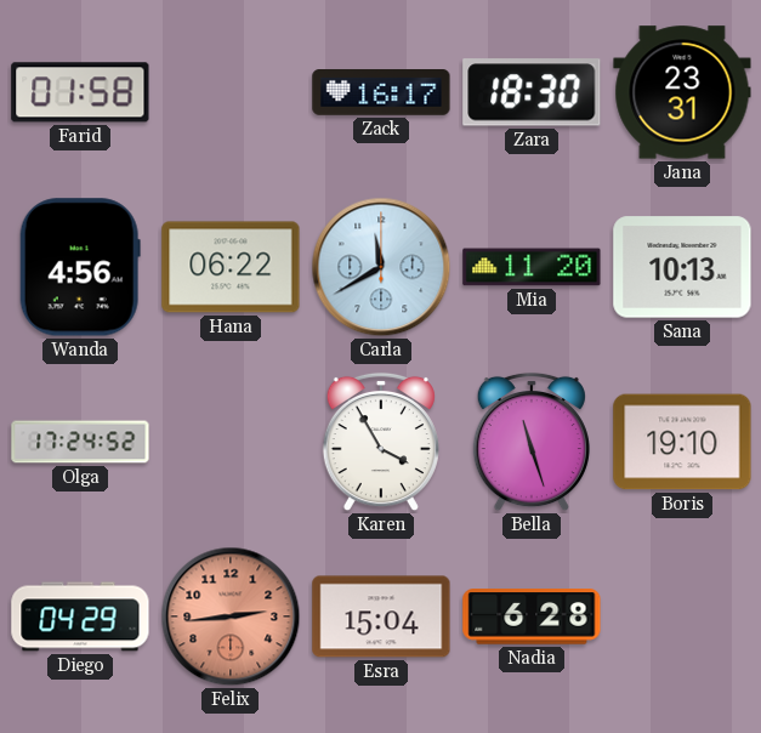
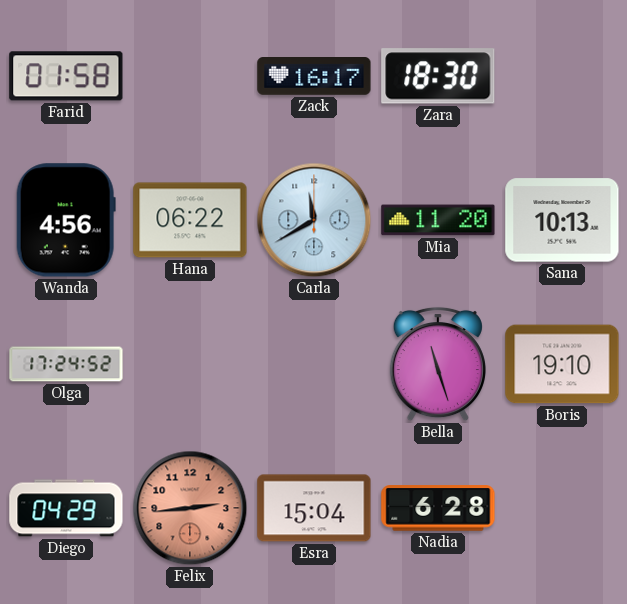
Jana: 23:31 -> none (682, 92)
Karen: 3:55 -> none (381, 442)
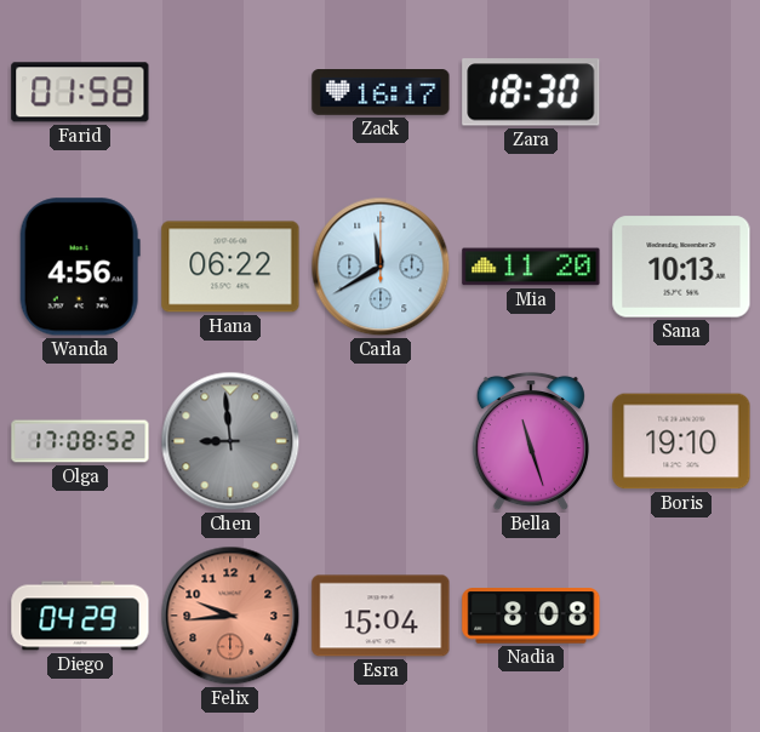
Olga: 17:24 -> 17:08 (80, 441)
Chen: none -> 8:59 (230, 441)
Felix: 2:44 -> 9:44 (230, 616)
Nadia: 6:28 -> 8:08 (531, 616)
